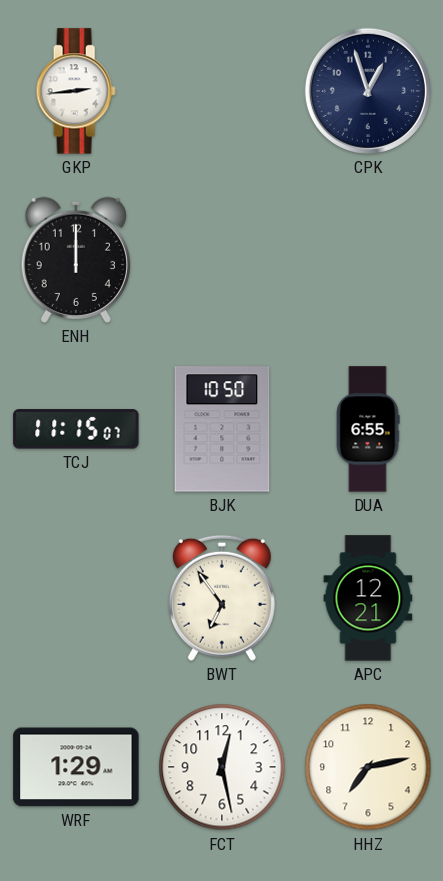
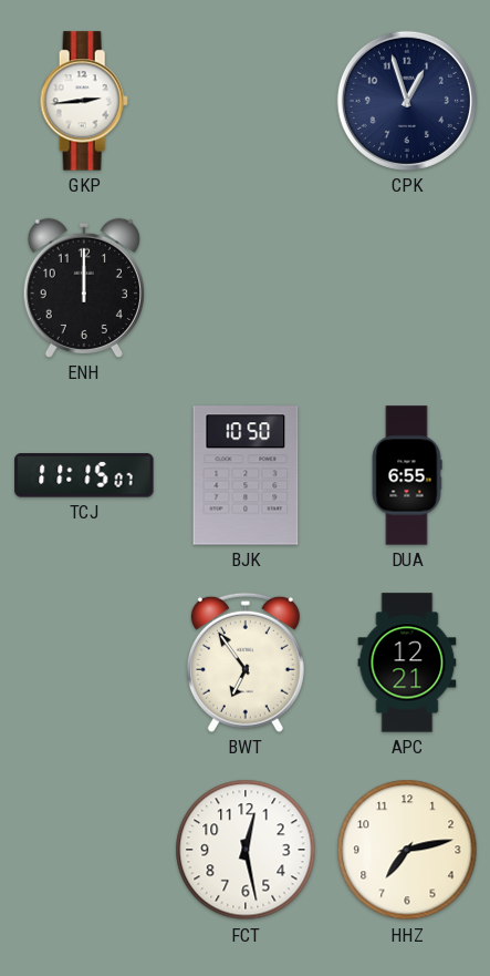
WRF: 1:29 -> none (76, 767)
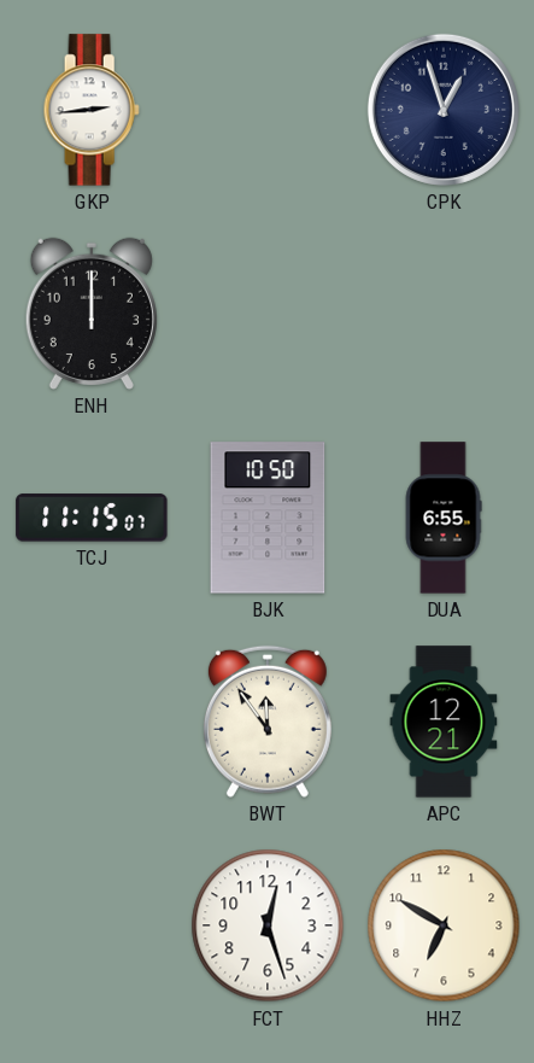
BWT: 6:54 -> 11:54 (268, 722)
FCT: 12:28 -> 12:27 (268, 925)
HHZ: 7:13 -> 6:50 (444, 925)
